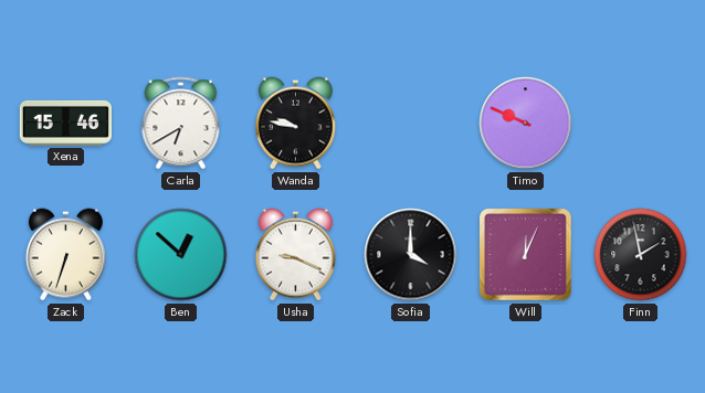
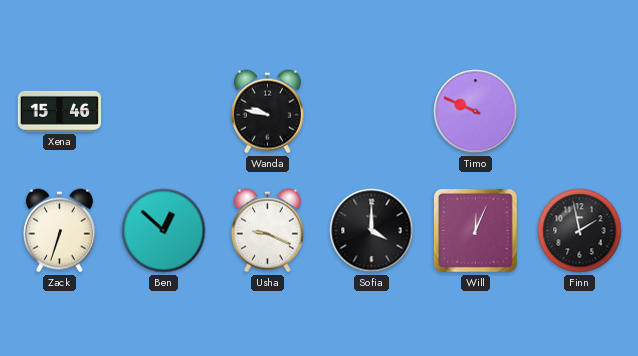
Carla: 6:40 -> none (181, 124)
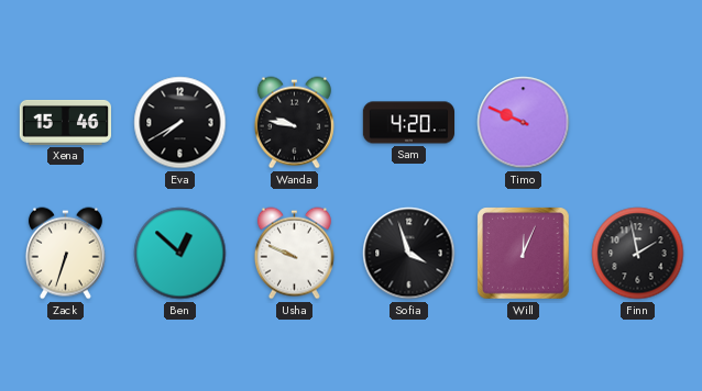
Eva: none -> 7:40 (180, 123)
Sam: none -> 4:20 (408, 123)
Usha: 9:19 -> 9:49 (294, 254)
Sofia: 4:00 -> 3:57 (409, 254)
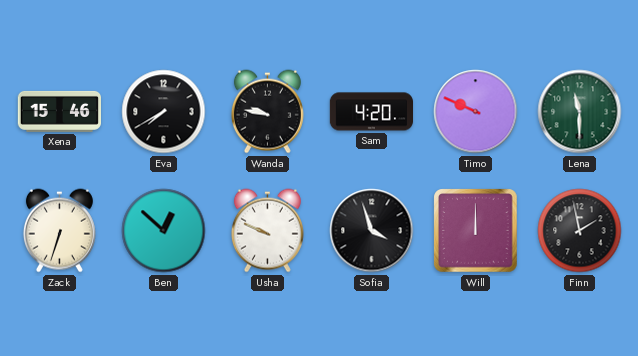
Lena: none -> 11:30 (580, 112)
Will: 12:04 -> 12:00 (476, 231)
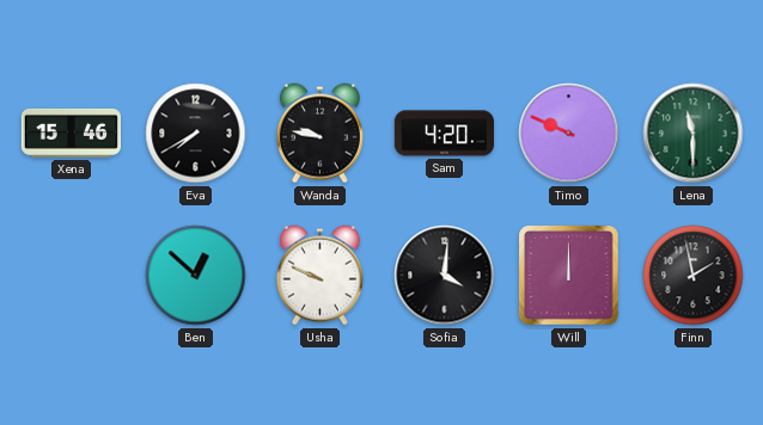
Zack: 6:33 -> none (59, 231)
Sofia: 3:57 -> 4:01 (445, 276)
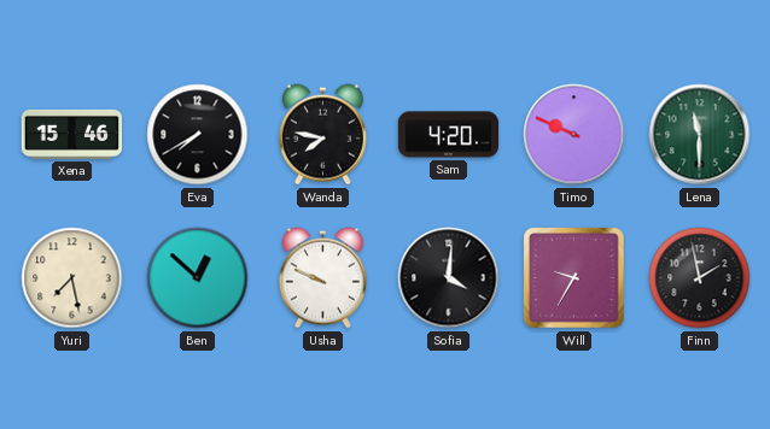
Wanda: 9:47 -> 7:47 (322, 135)
Yuri: none -> 7:28 (72, 278)
Will: 12:00 -> 9:35 (574, 278)
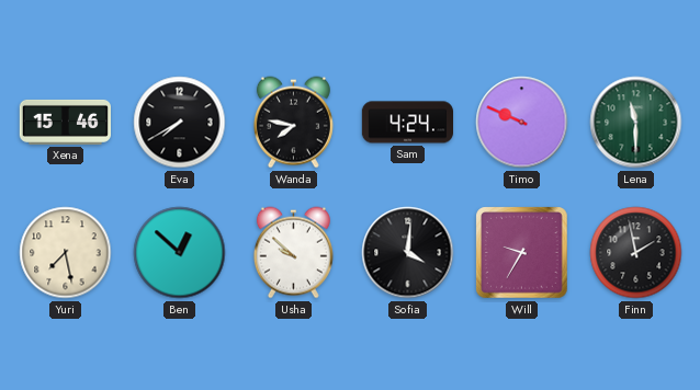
Sam: 4:20 -> 4:24 (407, 123)
Usha: 9:49 -> 9:52 (293, 253)
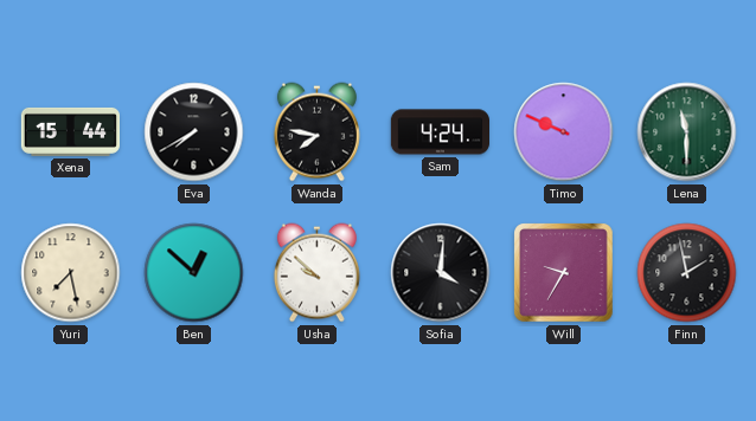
Xena: 15:46 -> 15:44 (70, 131)
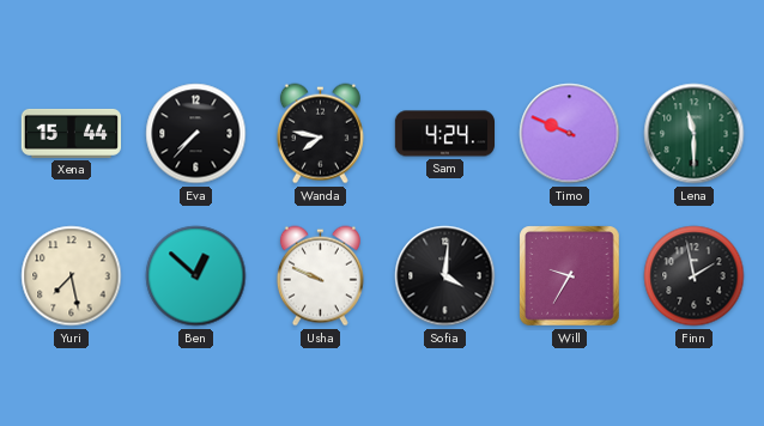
Eva: 7:40 -> 7:37 (196, 134)
Usha: 9:52 -> 9:49 (320, 276)
